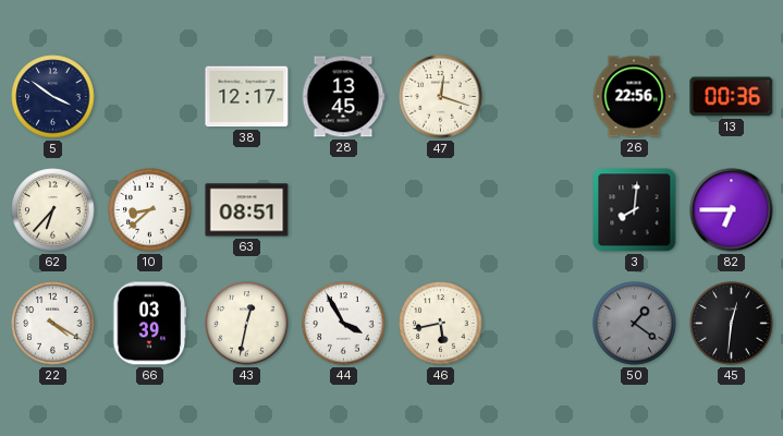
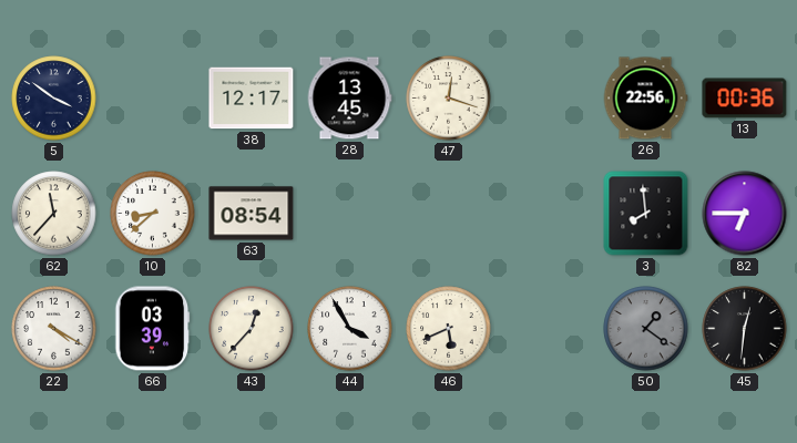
62: 6:37 -> 11:37 (54, 214)
63: 08:51 -> 08:54 (252, 214)
3: 8:01 -> 7:59 (646, 214)
43: 12:32 -> 12:37 (252, 329)
46: 5:43 -> 5:41 (449, 329)
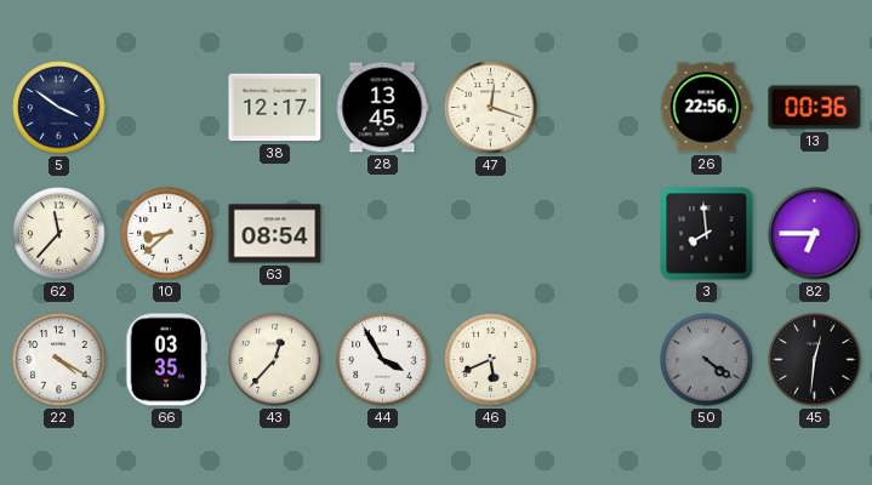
66: 03:39 -> 03:35 (167, 360)
50: 1:21 -> 4:21 (707, 360)
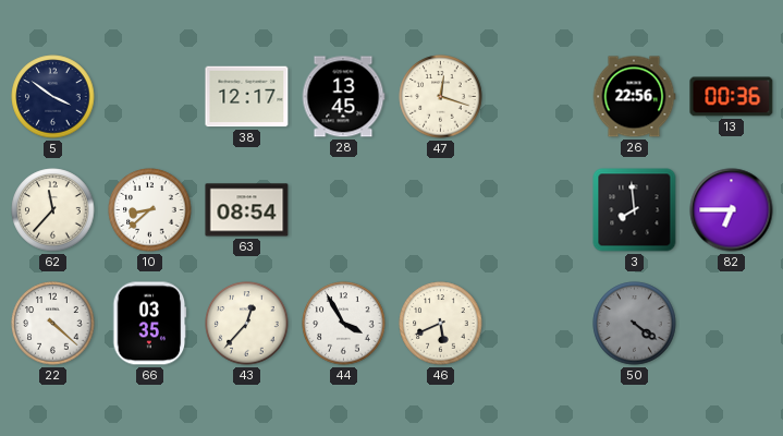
22: 4:20 -> 4:22 (53, 324)
45: 12:31 -> none (815, 360)
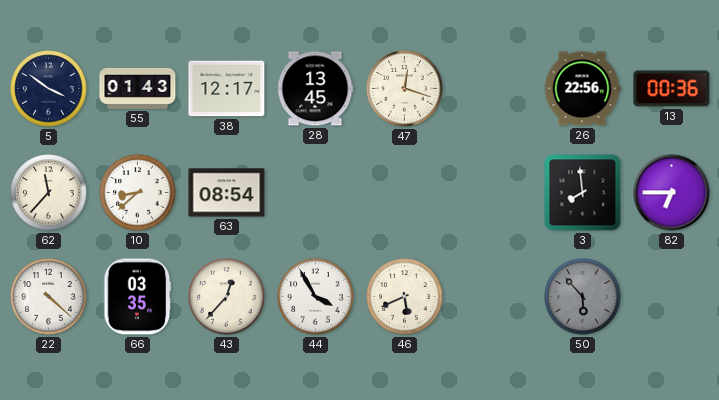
55: none -> 01:43 (138, 88)
50: 4:21 -> 5:53 (583, 297)
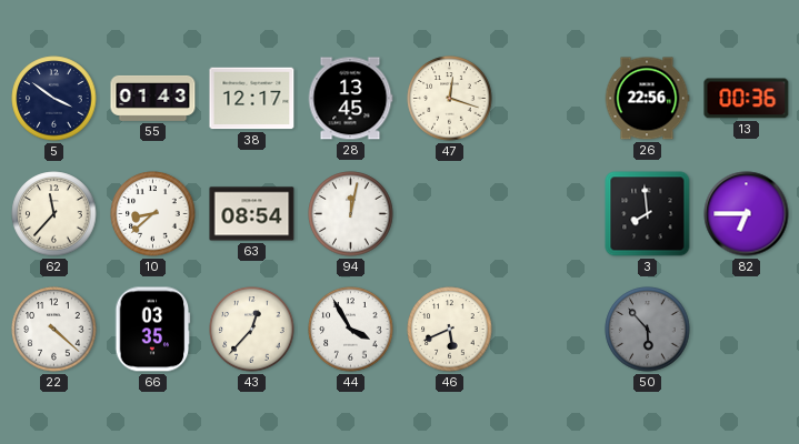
94: none -> 12:02 (351, 214)
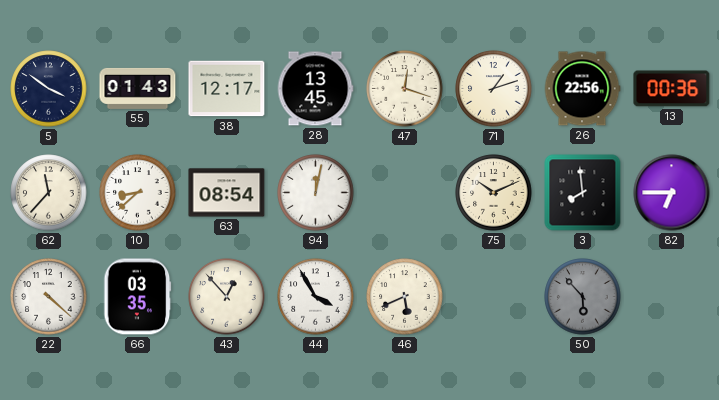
71: none -> 1:12 (494, 89)
75: none -> 10:11 (494, 193)
43: 12:37 -> 12:53 (227, 297)
